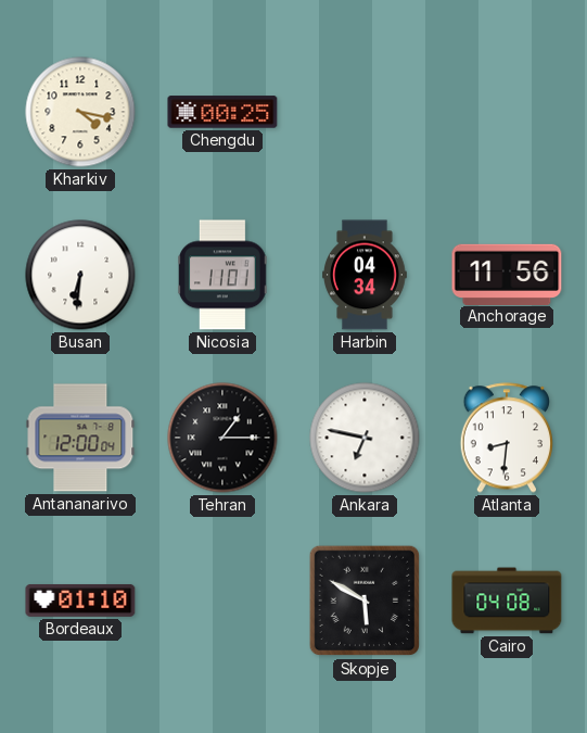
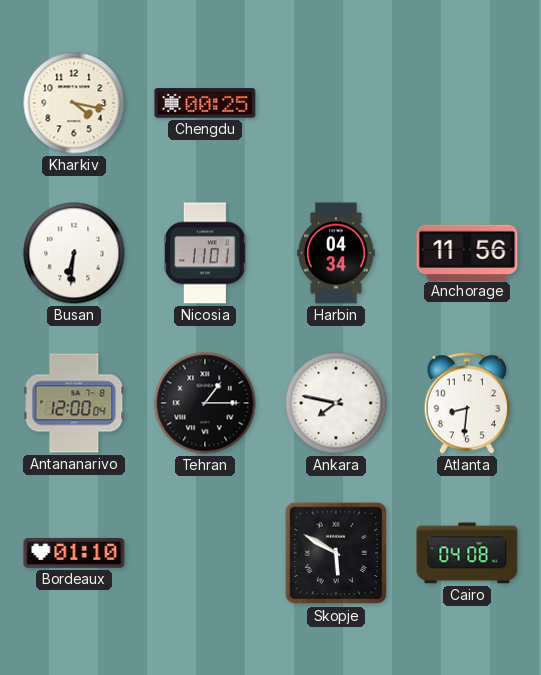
Ankara: 6:47 -> 7:47 (336, 403)
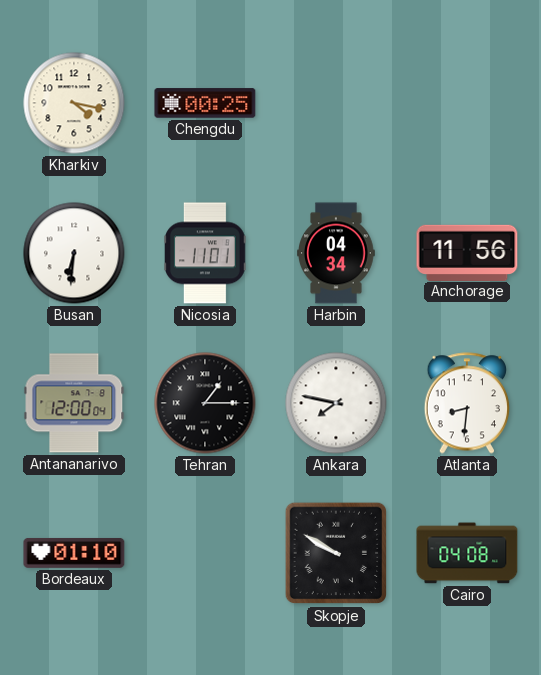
Skopje: 5:50 -> 9:50 (336, 553)
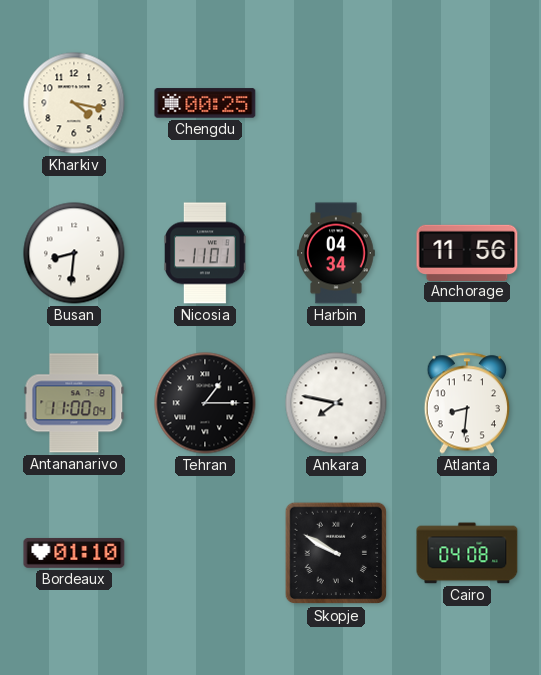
Busan: 6:31 -> 8:31 (74, 253)
Antananarivo: 12:00 -> 11:00 (74, 403)
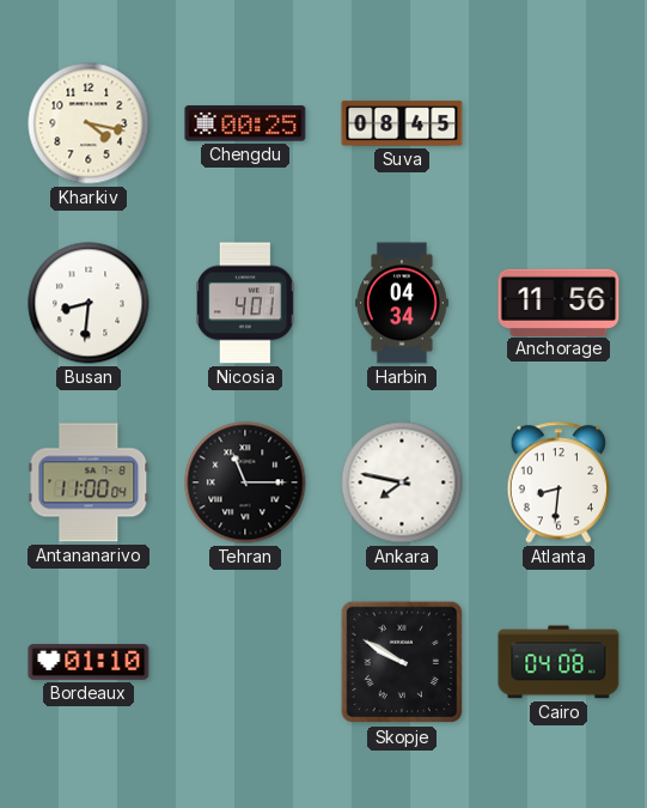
Suva: none -> 08:45 (402, 123)
Nicosia: 11:01 -> 4:01 (246, 303)
Tehran: 1:15 -> 11:15 (245, 482)
